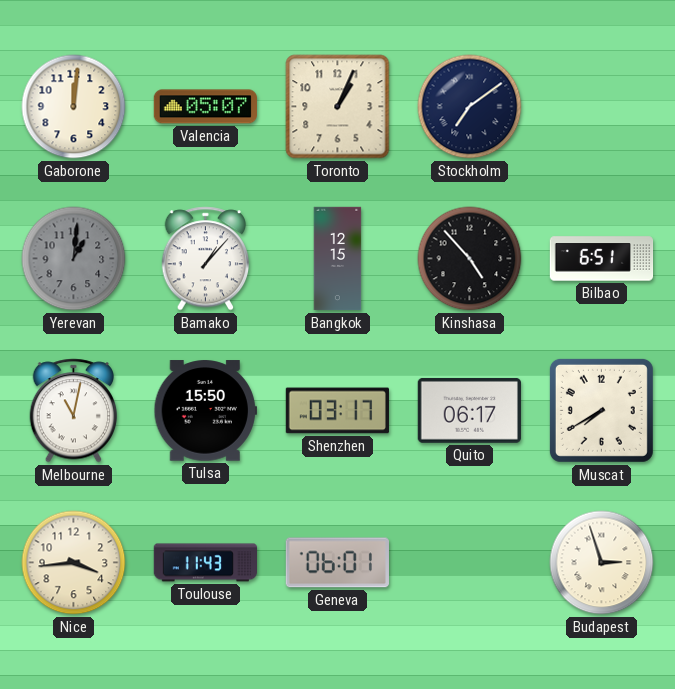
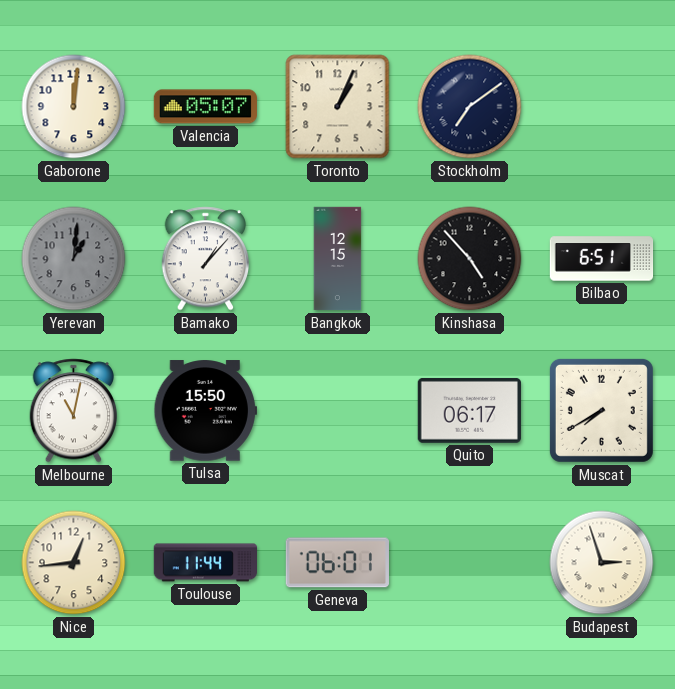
Shenzhen: 03:17 -> none (337, 411)
Nice: 3:44 -> 12:44 (74, 563)
Toulouse: 11:43 -> 11:44 (205, 563)
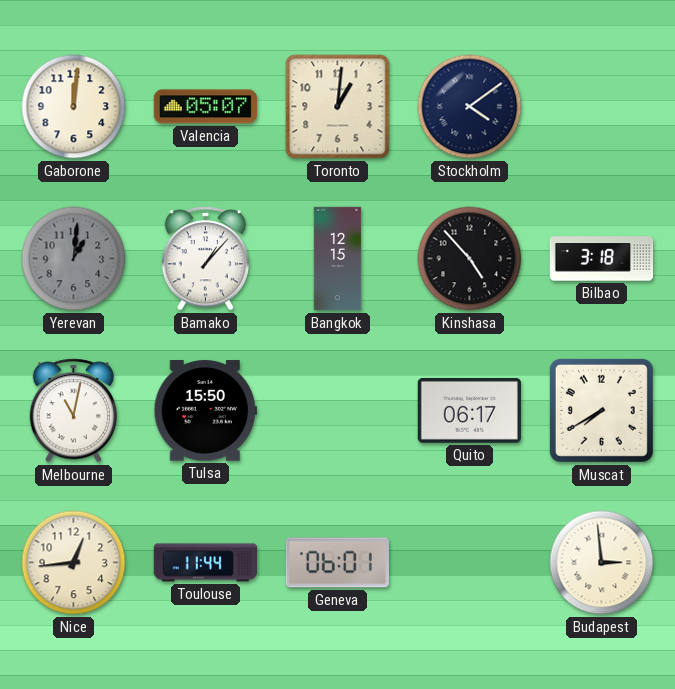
Toronto: 1:04 -> 1:01 (338, 107)
Stockholm: 7:09 -> 4:09 (470, 107)
Bilbao: 6:51 -> 3:18 (602, 259)
Budapest: 2:57 -> 2:59 (602, 563)
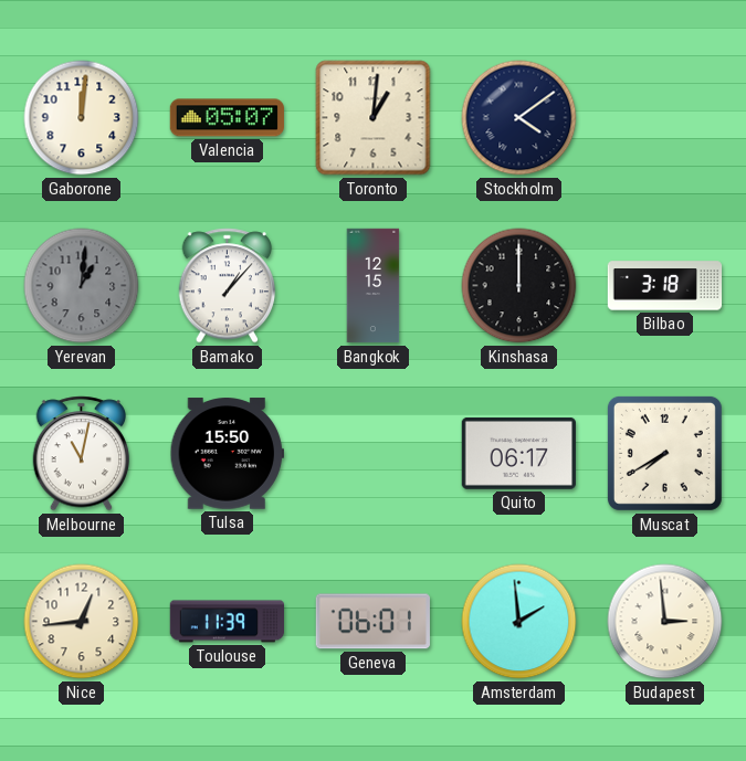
Kinshasa: 4:53 -> 12:00 (519, 286)
Toulouse: 11:44 -> 11:39 (227, 622)
Amsterdam: none -> 1:59 (519, 622)
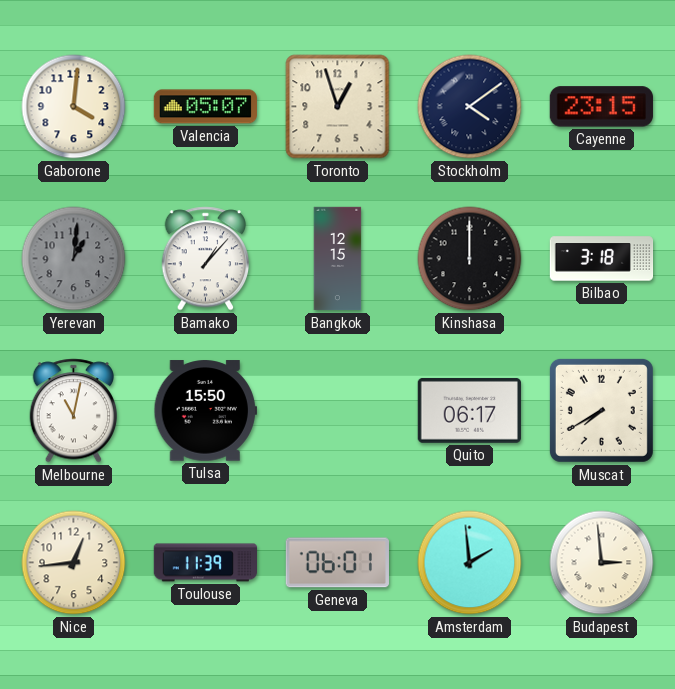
Gaborone: 12:01 -> 4:01 (74, 107)
Toronto: 1:01 -> 12:57 (338, 107)
Cayenne: none -> 23:15 (601, 107)
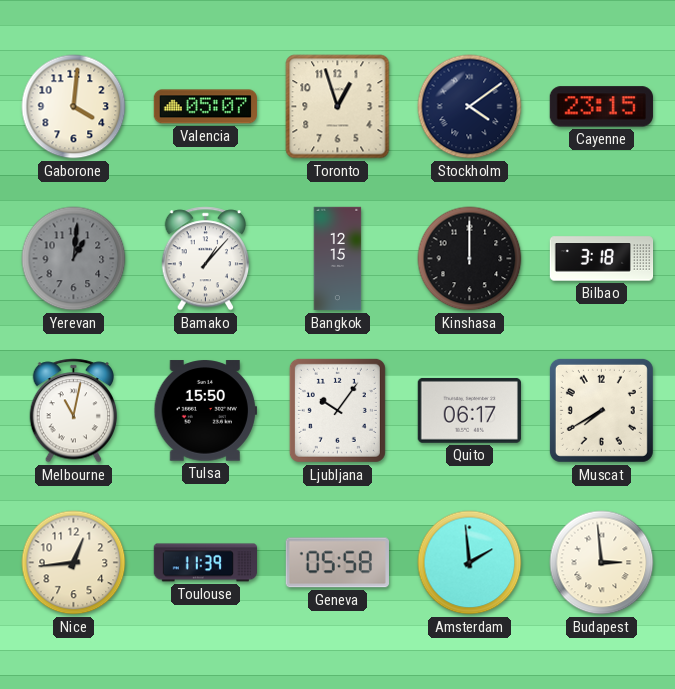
Ljubljana: none -> 10:06 (337, 410)
Geneva: 06:01 -> 05:58 (337, 563)
